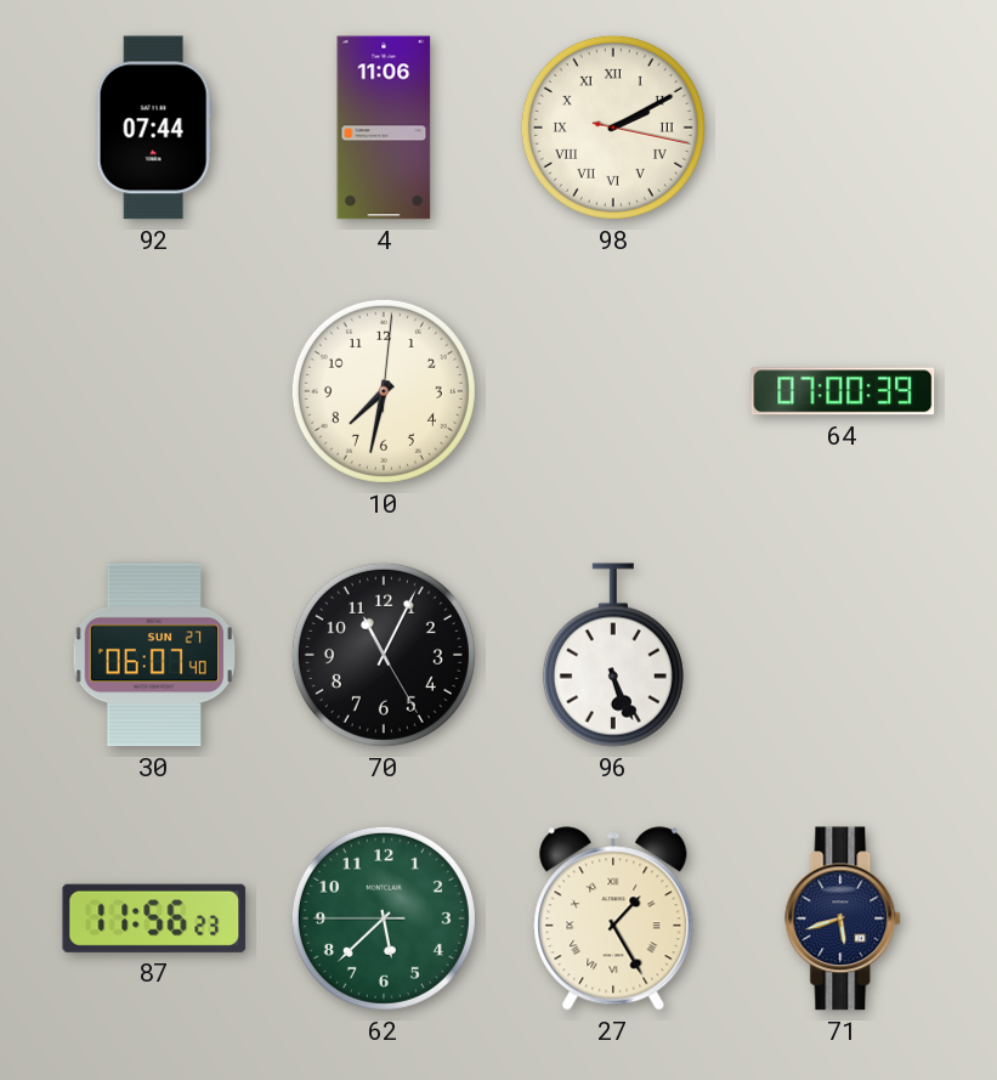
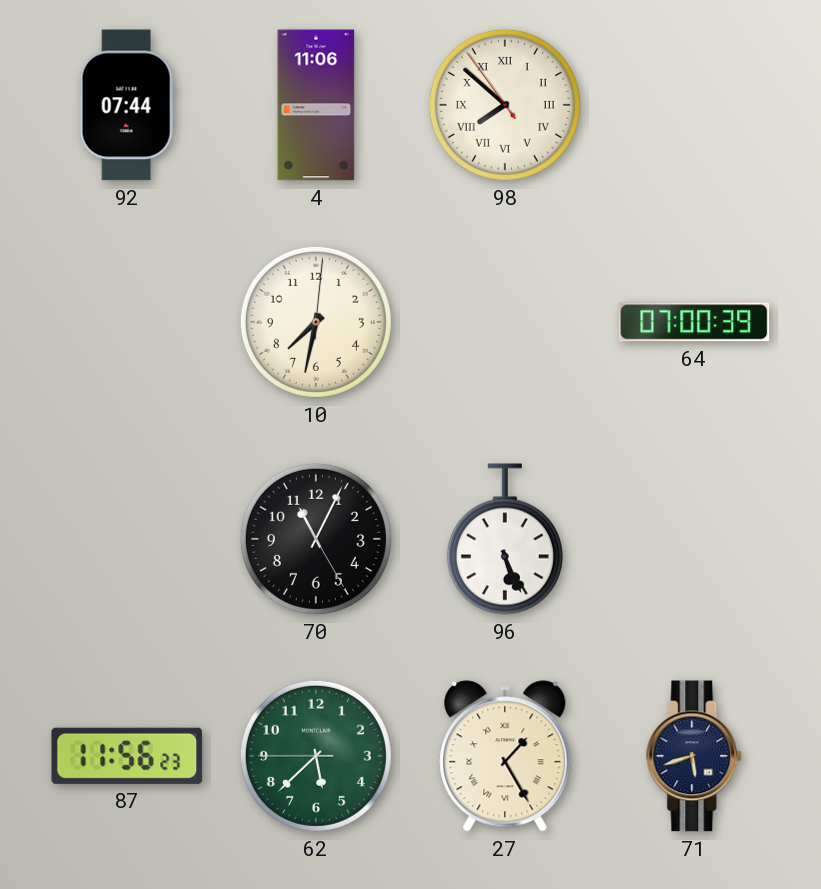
98: 2:10 -> 7:51 (505, 105)
30: 06:07 -> none (154, 655)
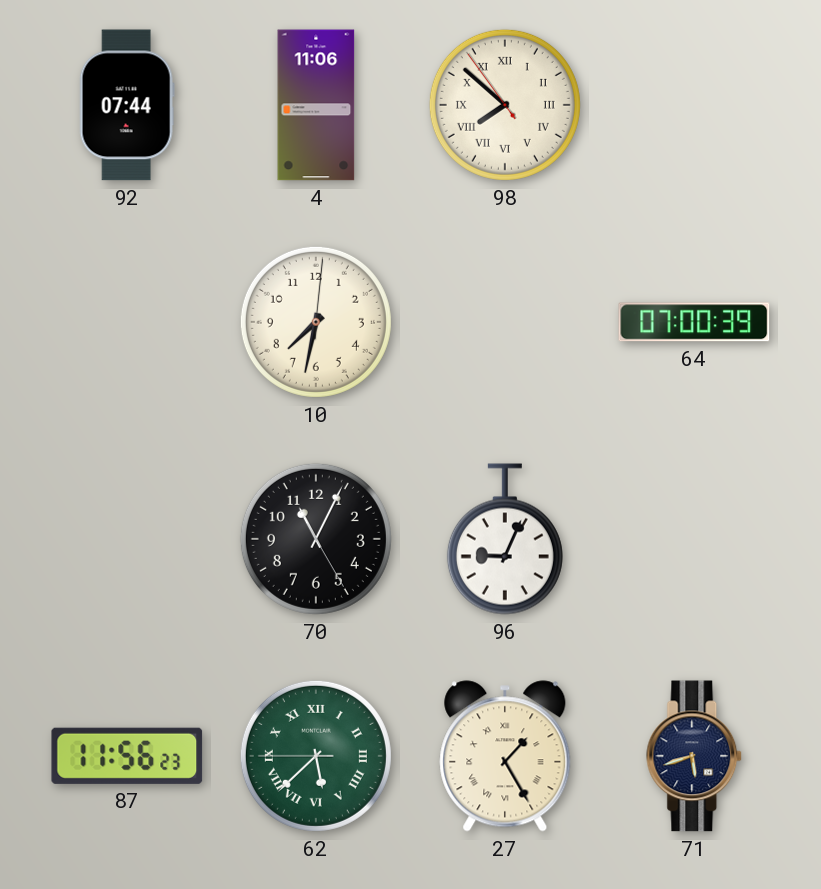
96: 5:26 -> 9:04 (505, 539)
62 numerals: Arabic -> Roman (316, 756)
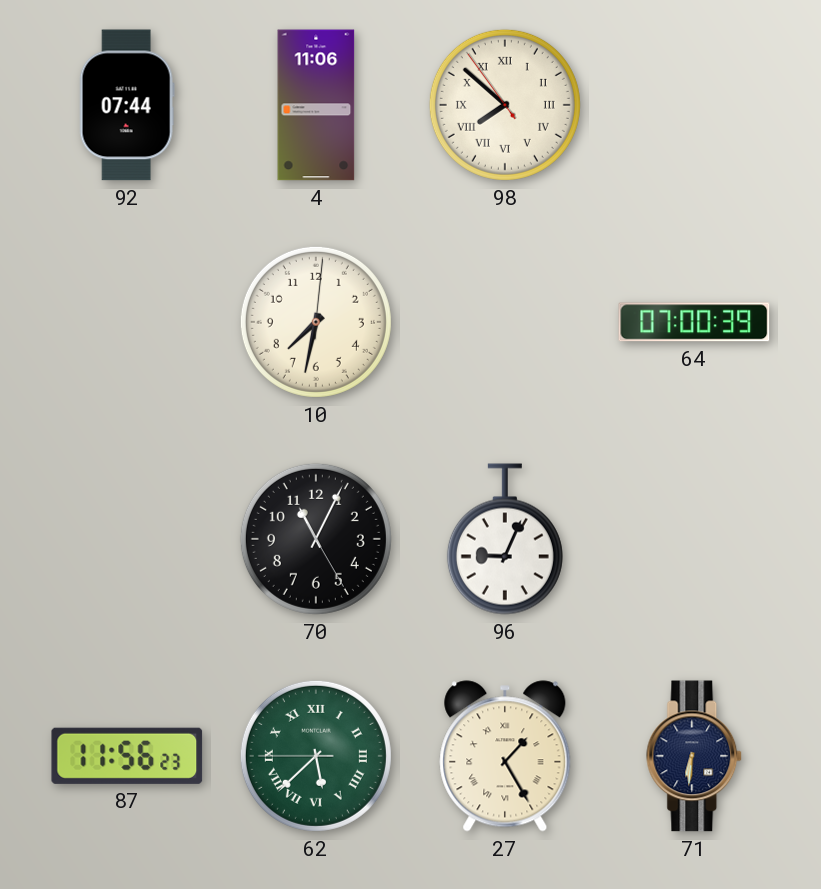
71: 5:42 -> 6:31 (695, 756)
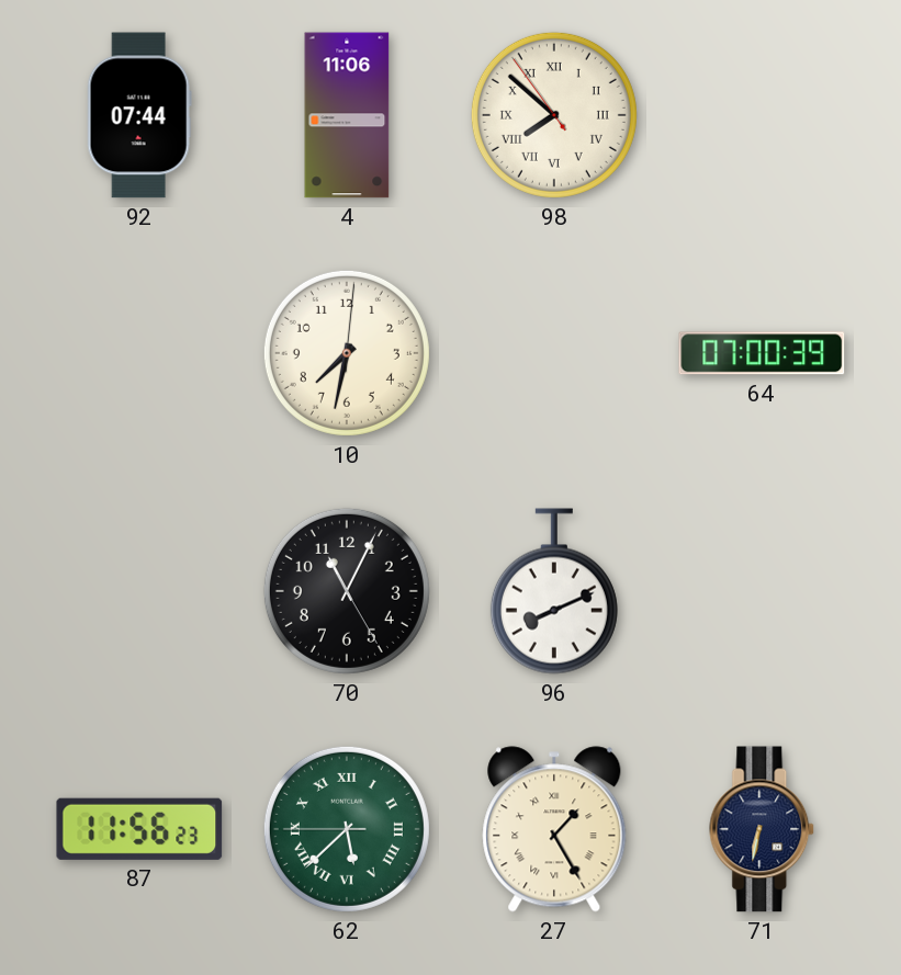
96: 9:04 -> 8:11 (554, 591)
71: 6:31 -> 6:32 (763, 829)
